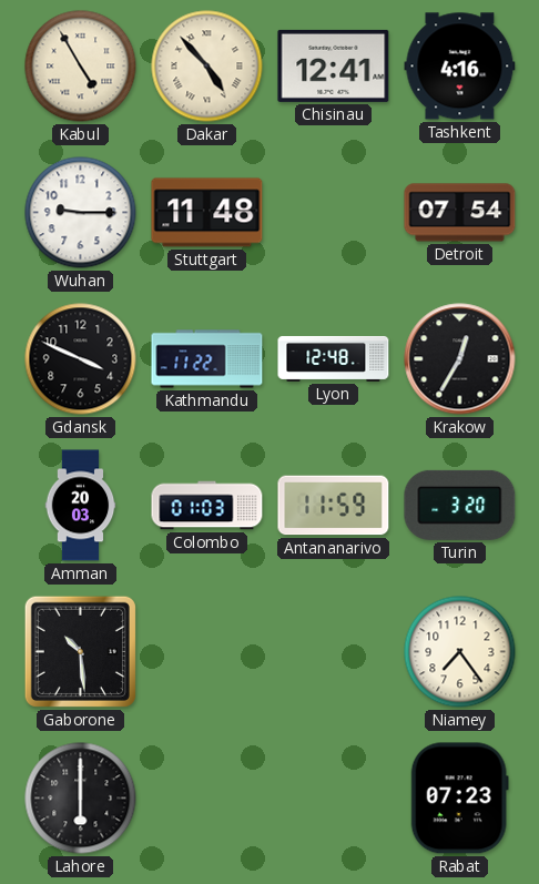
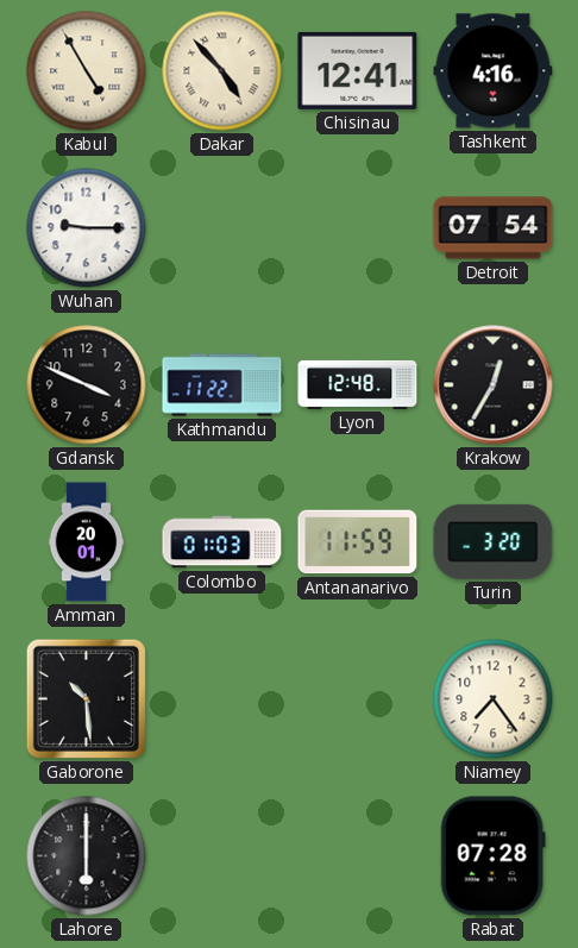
Stuttgart: 11:48 -> none (207, 213)
Amman: 20:03 -> 20:01 (87, 542)
Rabat: 07:23 -> 07:28 (492, 856)
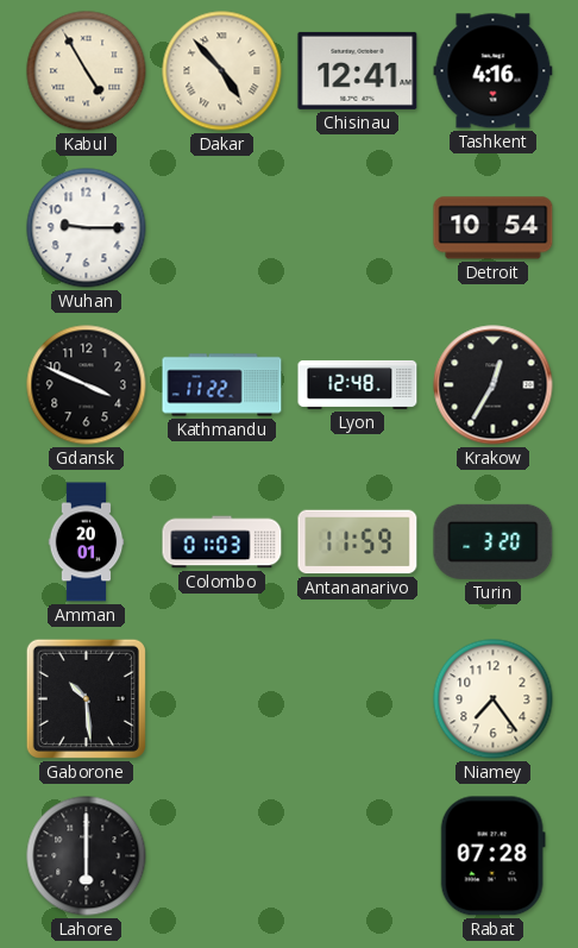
Detroit: 07:54 -> 10:54 (494, 228)
